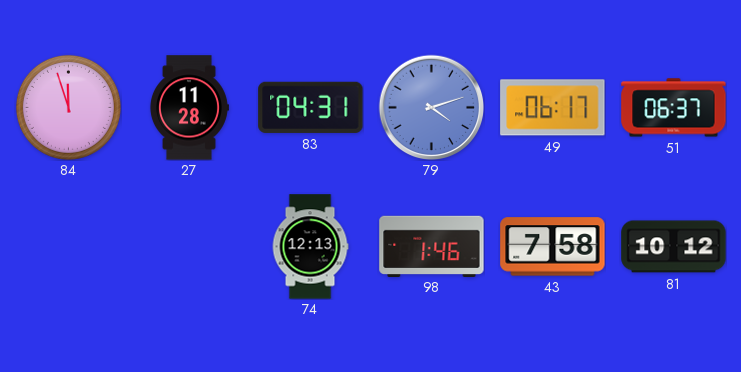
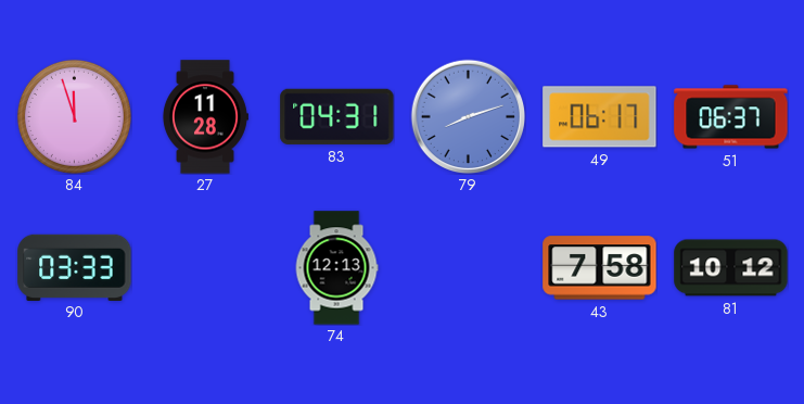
79: 4:12 -> 8:12 (468, 116)
90: none -> 03:33 (75, 267)
98: 1:46 -> none (432, 246)
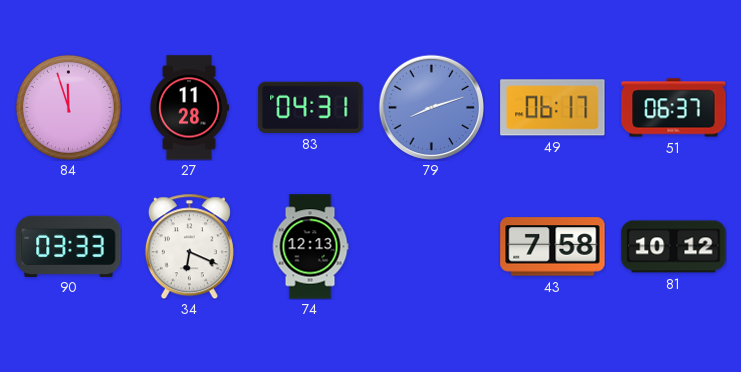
34: none -> 6:19 (189, 246)
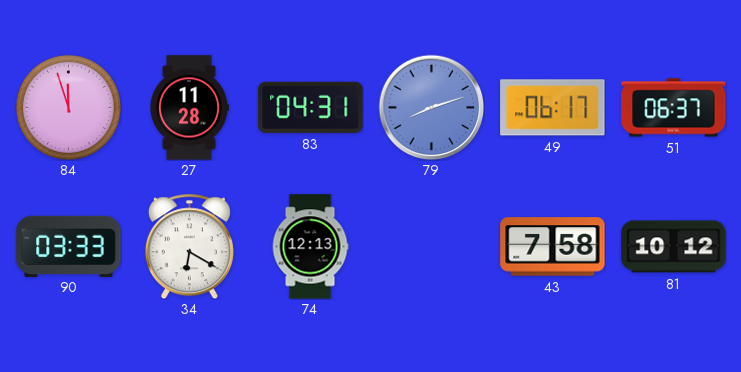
34: 6:19 -> 6:20 (189, 246)
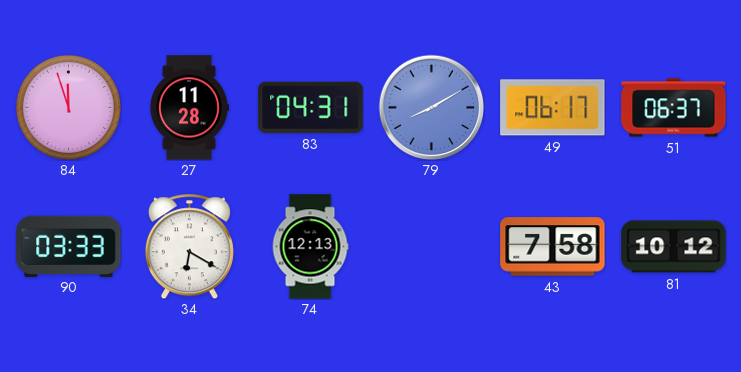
79: 8:12 -> 8:10 (431, 107)
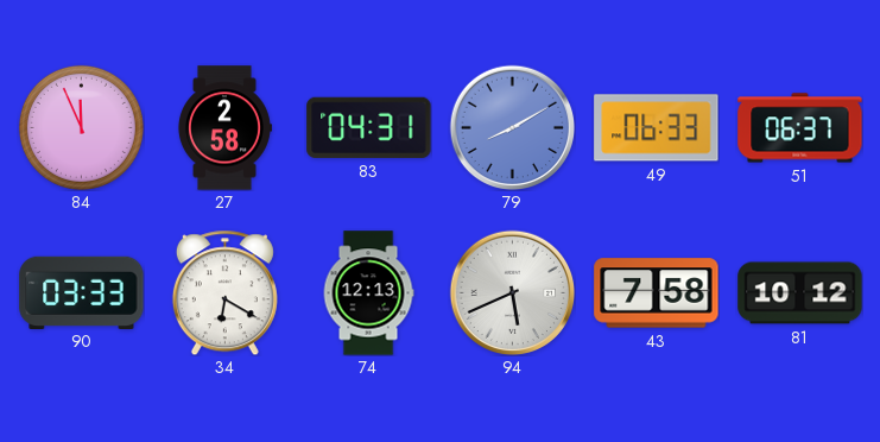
84: 11:57 -> 11:56 (81, 127)
27: 11:28 -> 2:58 (224, 128)
49: 06:17 -> 06:33 (657, 128)
94: none -> 5:41 (512, 292)
